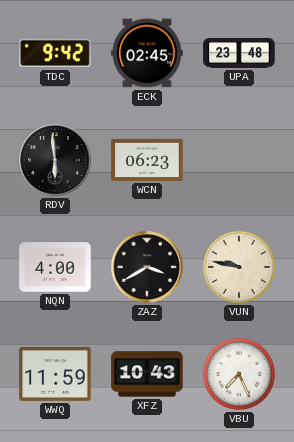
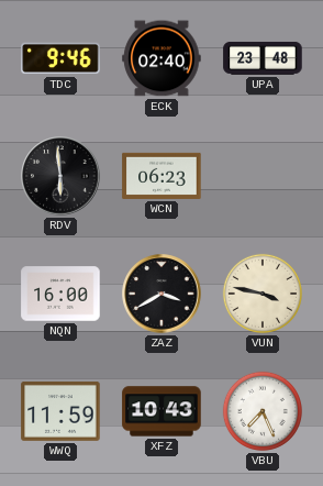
TDC: 9:42 -> 9:46 (60, 58)
ECK: 02:45 -> 02:40 (161, 58)
NQN: 4:00 -> 16:00 (60, 294)
VUN: 9:47 -> 3:47 (263, 294)
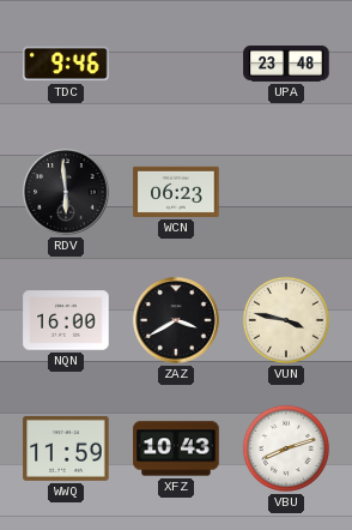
ECK: 02:40 -> none (161, 58)
VBU: 7:26 -> 8:12 (286, 448)
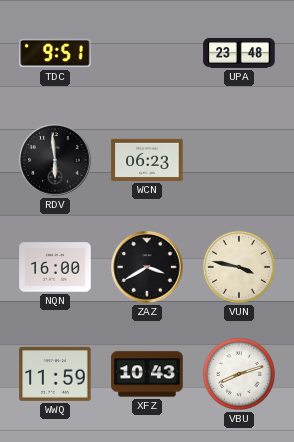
TDC: 9:46 -> 9:51 (55, 53)
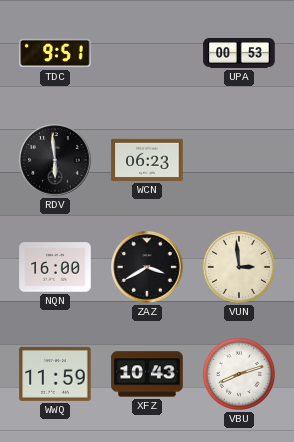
UPA: 23:48 -> 00:53 (239, 53)
VUN: 3:47 -> 2:59 (239, 267)
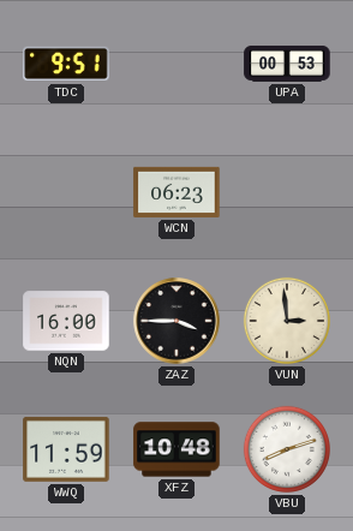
RDV: 5:59 -> none (55, 160)
ZAZ: 3:40 -> 3:45 (176, 321)
XFZ: 10:43 -> 10:48 (176, 449)
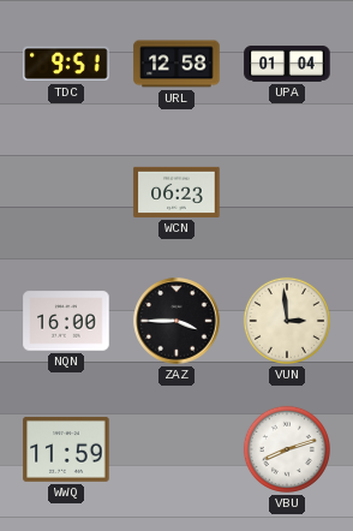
URL: none -> 12:58 (176, 64)
UPA: 00:53 -> 01:04 (287, 64)
XFZ: 10:48 -> none (176, 449)
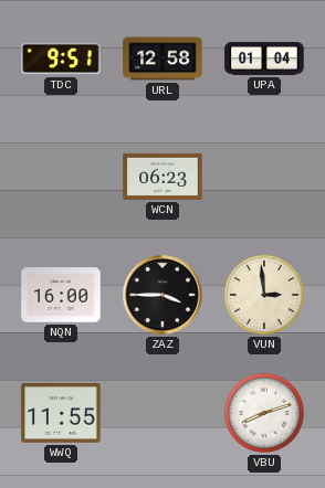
WWQ: 11:59 -> 11:55 (61, 413)
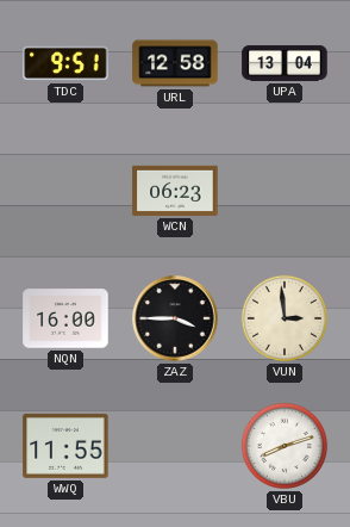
UPA: 01:04 -> 13:04 (285, 63)
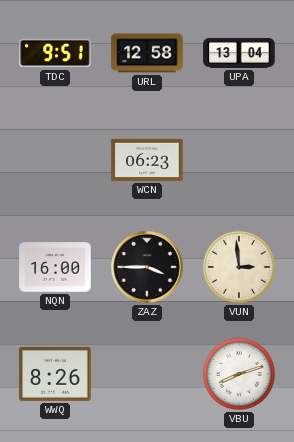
WWQ: 11:55 -> 8:26 (55, 374)
